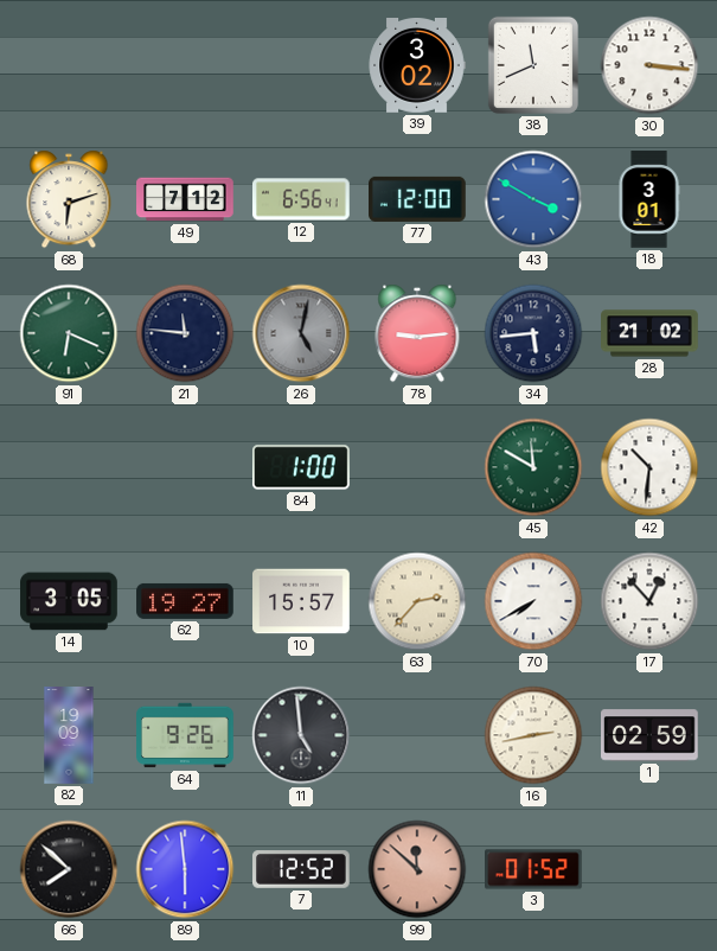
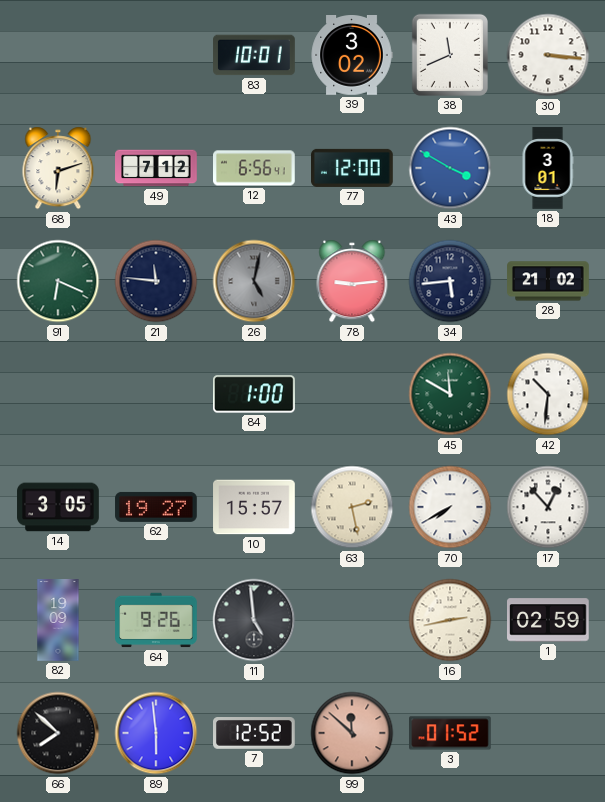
83: none -> 10:01 (254, 55)
63: 2:37 -> 2:28 (352, 507)
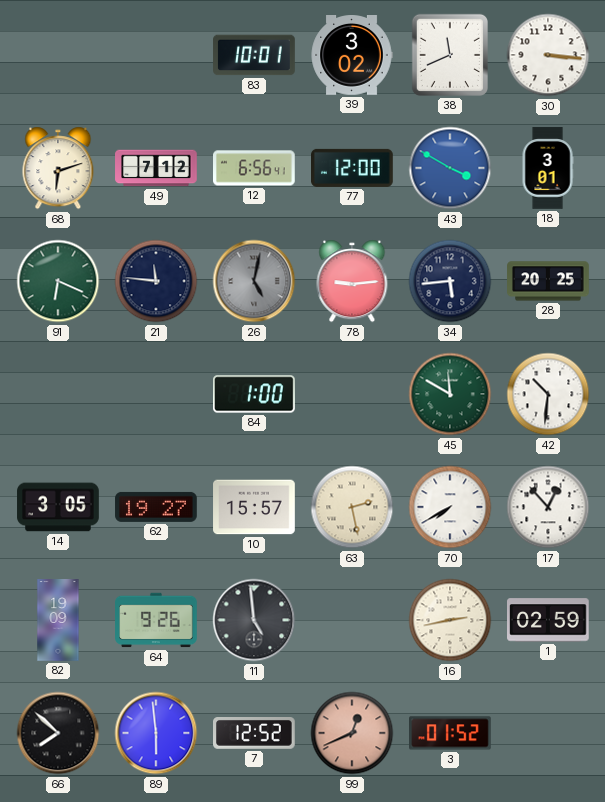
28: 21:02 -> 20:25 (548, 281)
99: 11:52 -> 12:41 (352, 733)
